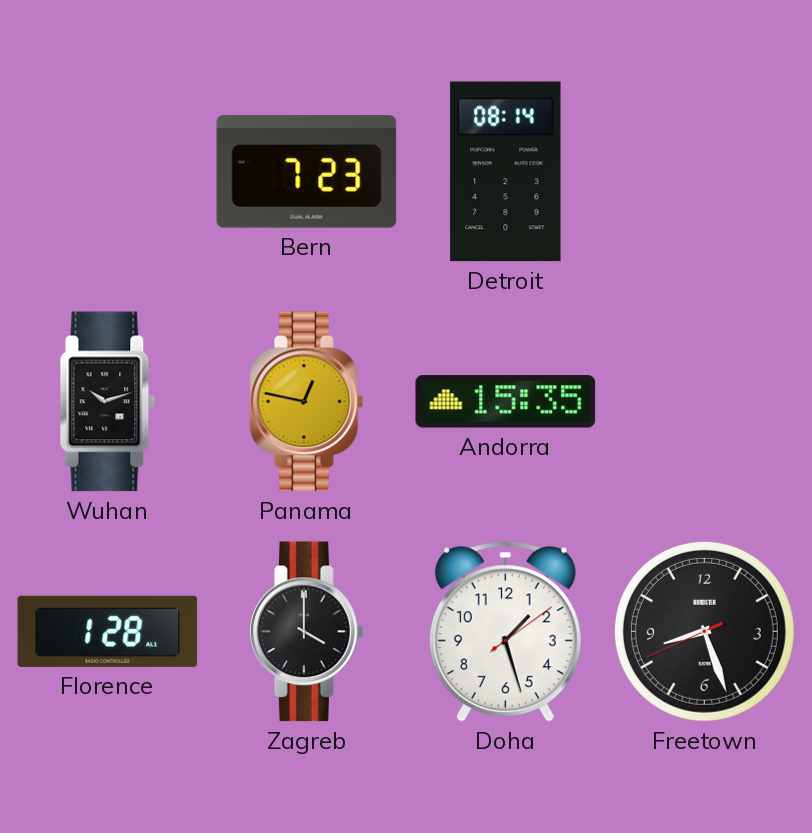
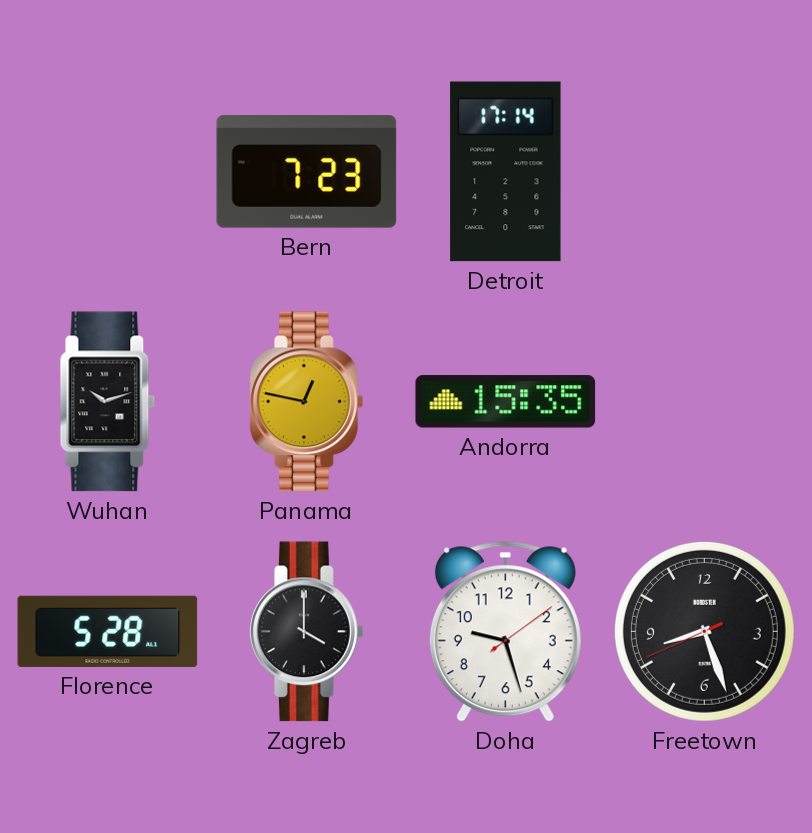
Detroit: 08:14 -> 17:14 (506, 172)
Florence: 1:28 -> 5:28 (108, 631)
Doha: 1:27 -> 9:27 (505, 632)
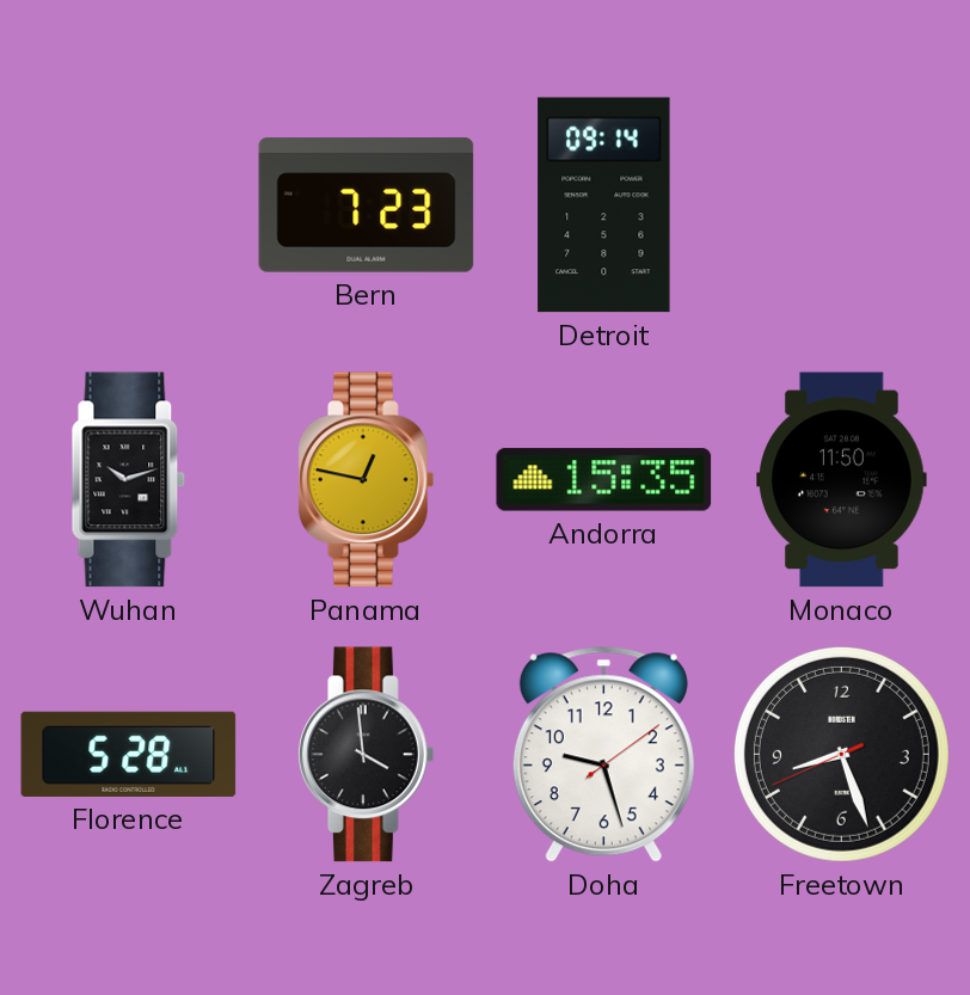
Detroit: 17:14 -> 09:14 (604, 205)
Monaco: none -> 11:50 (842, 480)
Zagreb: 4:00 -> 3:59 (367, 755)
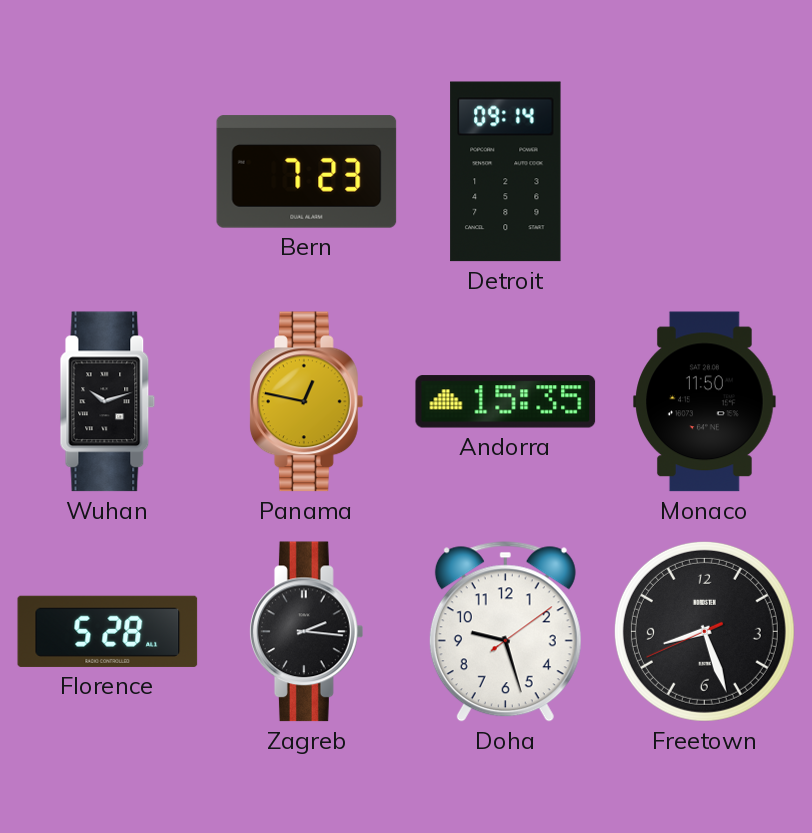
Zagreb: 3:59 -> 2:16 (307, 632)
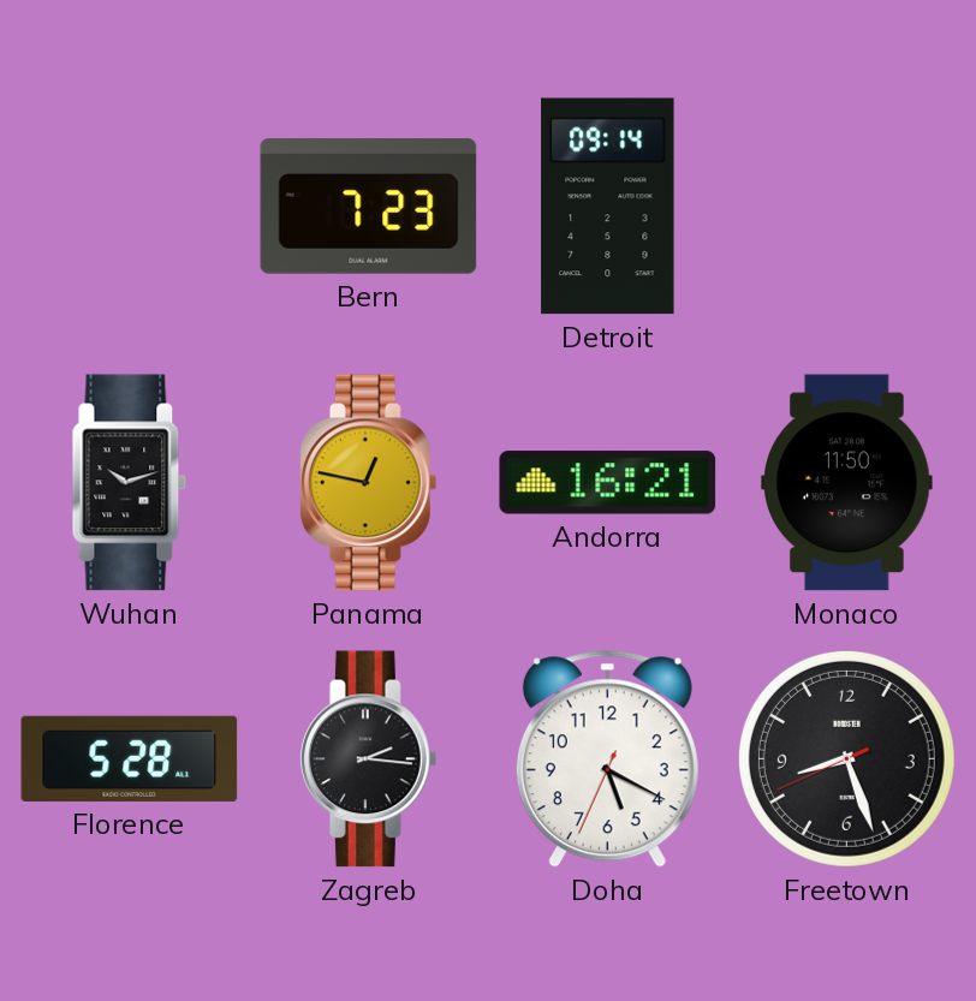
Andorra: 15:35 -> 16:21 (608, 483)
Doha: 9:27 -> 5:19 (607, 759)
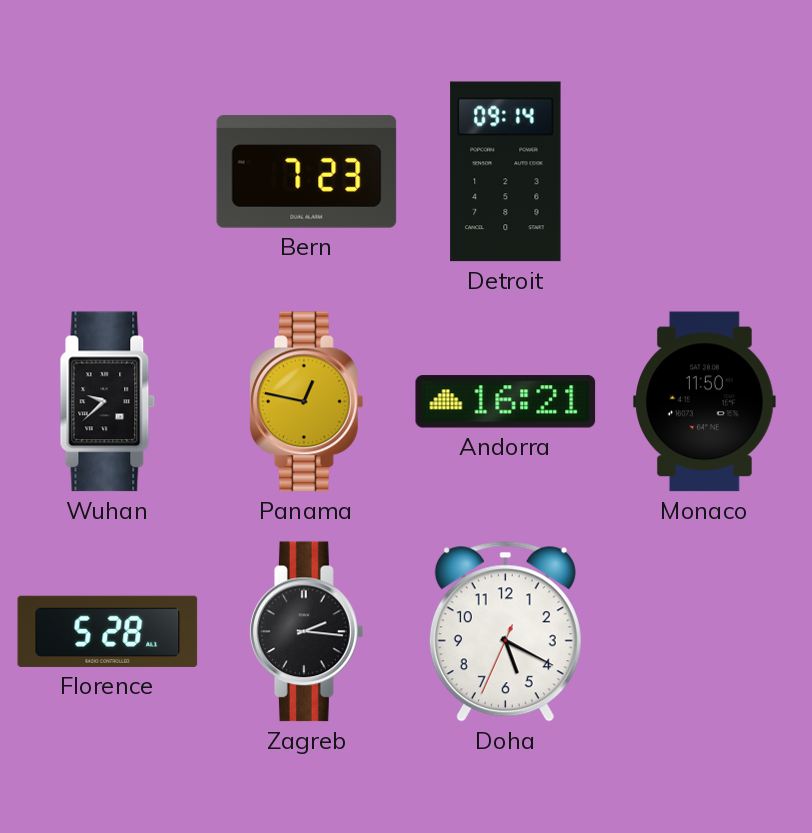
Wuhan: 10:12 -> 9:38 (108, 402)
Freetown: 8:26 -> none (846, 758)
